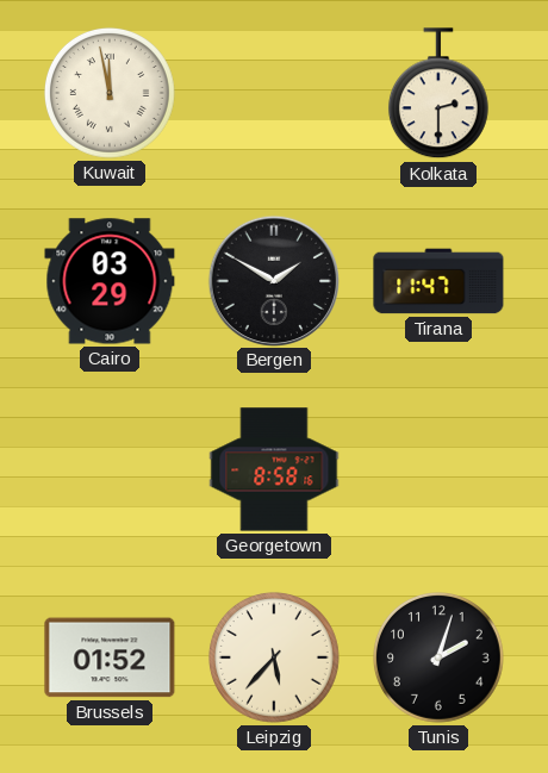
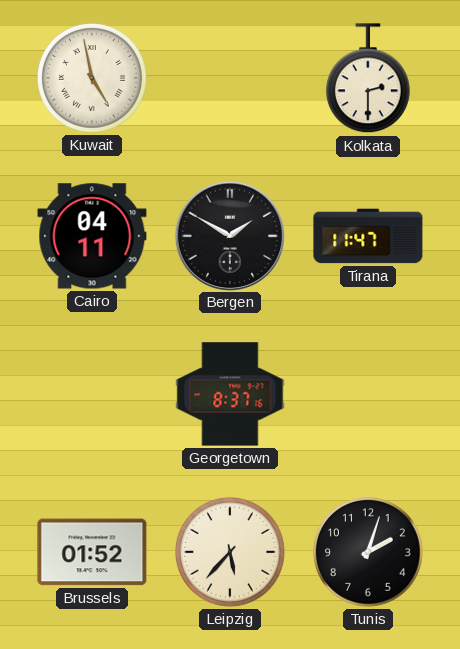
Kuwait: 11:58 -> 4:58 (92, 78)
Cairo: 03:29 -> 04:11 (92, 236)
Georgetown: 8:58 -> 8:37 (230, 394)
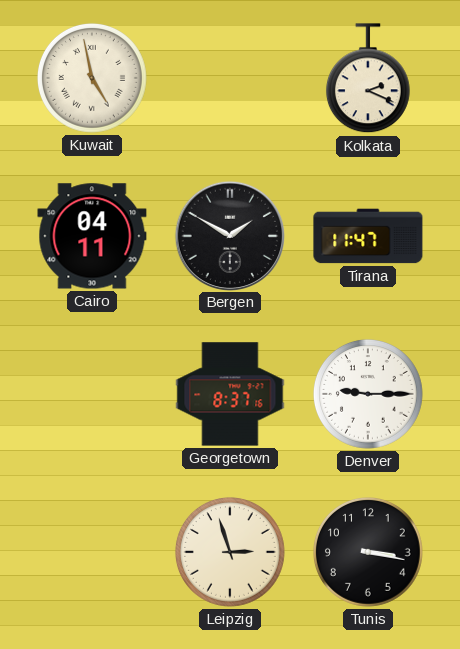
Kolkata: 2:30 -> 2:19 (368, 79)
Denver: none -> 9:15 (368, 394)
Brussels: 01:52 -> none (92, 552)
Leipzig: 5:37 -> 2:57 (230, 552)
Tunis: 2:03 -> 3:17 (368, 552)
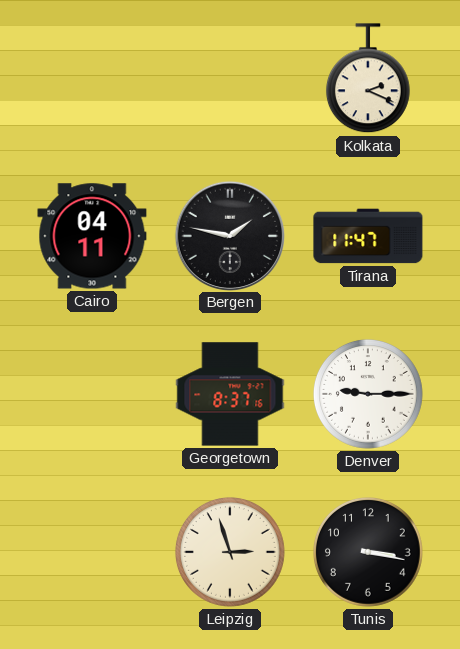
Kuwait: 4:58 -> none (92, 78)
Bergen: 1:50 -> 1:47 (229, 235)
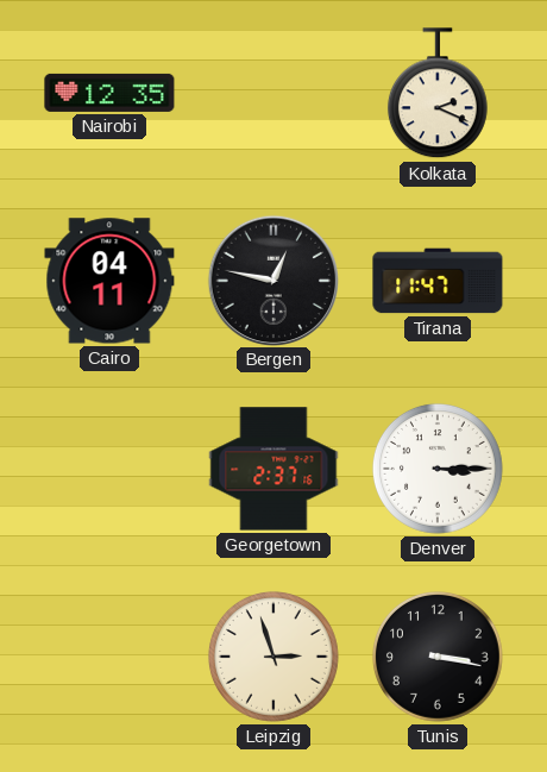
Nairobi: none -> 12:35 (109, 93)
Bergen: 1:47 -> 12:47 (272, 280)
Georgetown: 8:37 -> 2:37 (273, 469)
Denver: 9:15 -> 3:15 (438, 469)
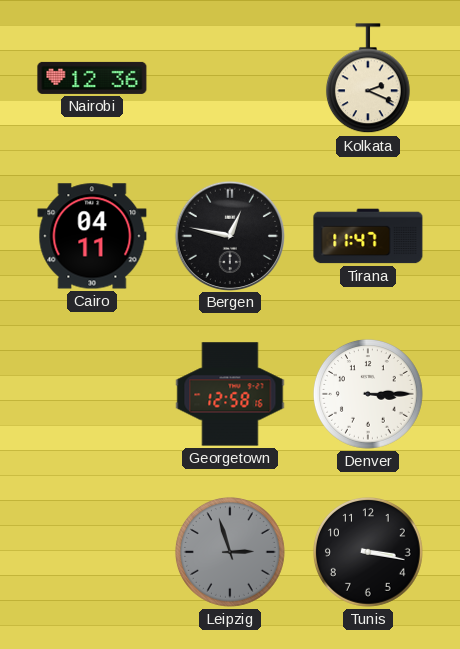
Nairobi: 12:35 -> 12:36 (92, 78)
Georgetown: 2:37 -> 12:58 (230, 394)
Leipzig dial: cream -> grey (230, 552)
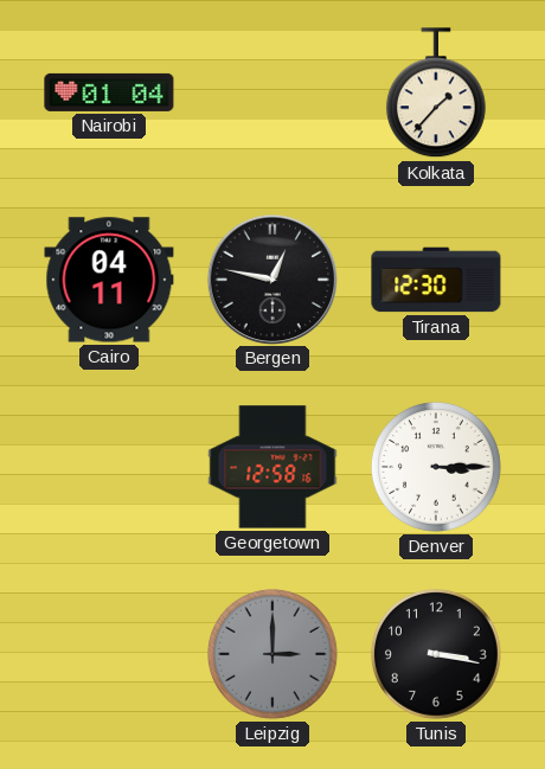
Nairobi: 12:36 -> 01:04 (109, 92)
Kolkata: 2:19 -> 1:37 (436, 94)
Tirana: 11:47 -> 12:30 (436, 280)
Leipzig: 2:57 -> 3:00 (272, 654)
